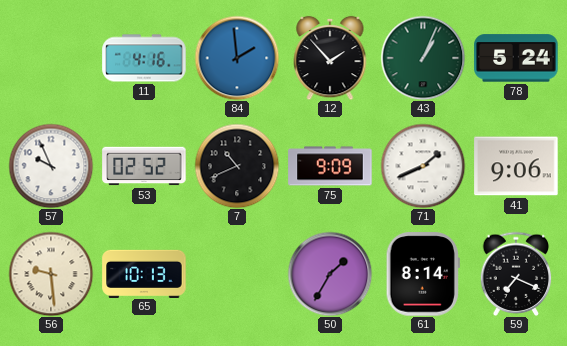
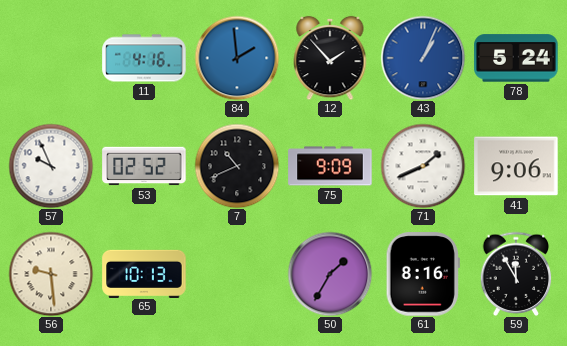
43 dial: green -> blue (423, 58)
61: 8:14 -> 8:16 (423, 274)
59: 7:19 -> 11:55 (516, 274)
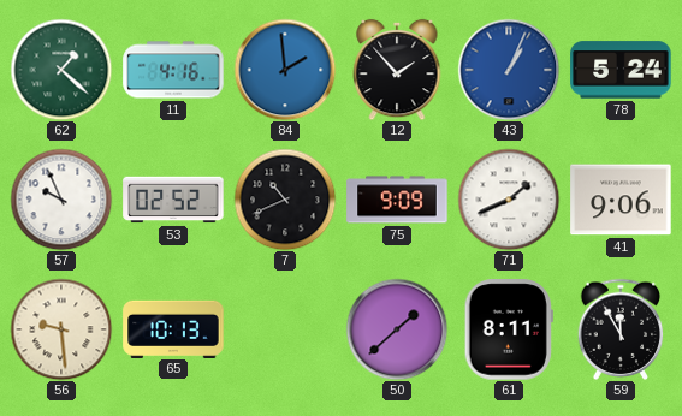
62: none -> 1:22 (61, 70)
50: 1:35 -> 1:38 (397, 329)
61: 8:16 -> 8:11 (509, 329)
